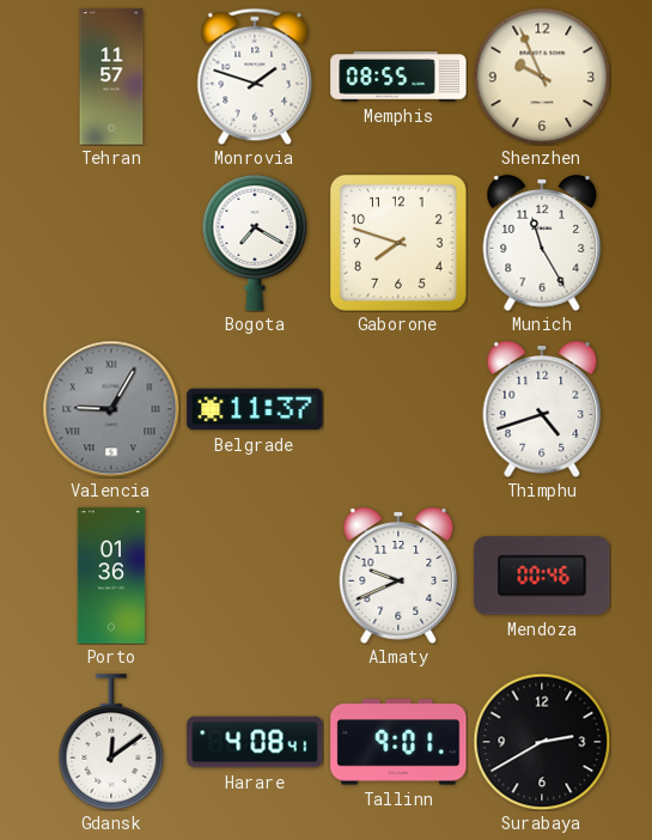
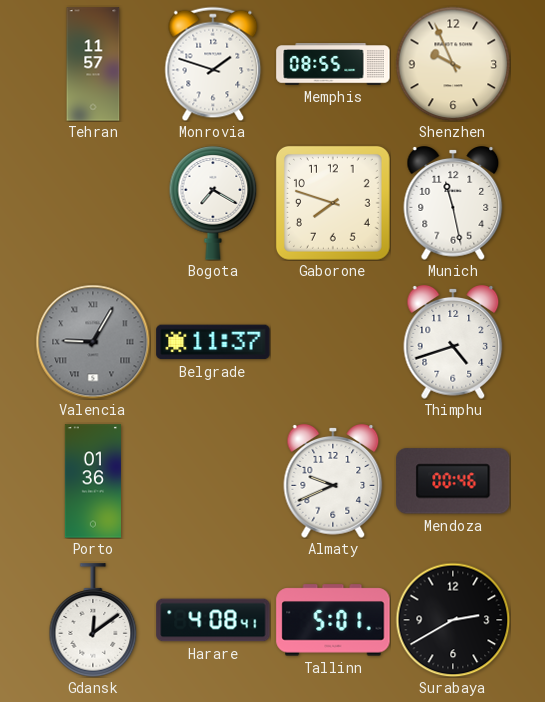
Munich: 11:25 -> 11:28 (453, 204)
Tallinn: 9:01 -> 5:01 (333, 620)
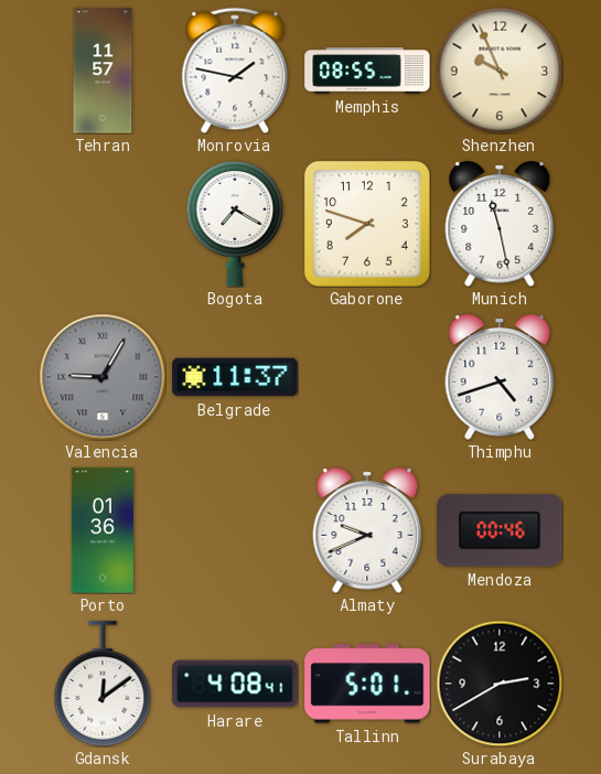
Monrovia: 1:48 -> 1:47 (235, 71)
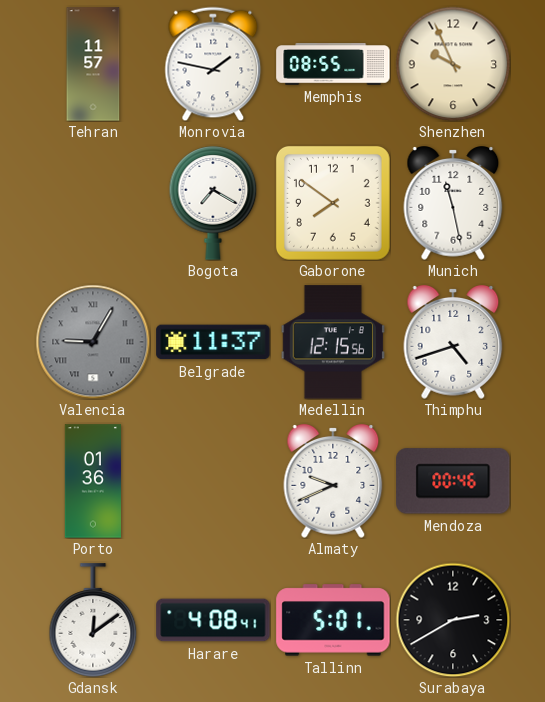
Gaborone: 7:48 -> 7:51 (333, 203)
Medellin: none -> 12:15 (332, 342)
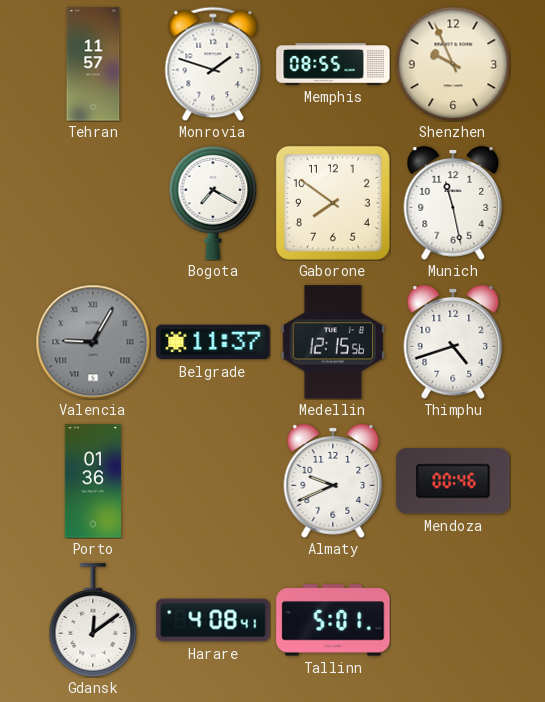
Monrovia: 1:47 -> 1:48 (213, 64)
Surabaya: 2:40 -> none (453, 620)
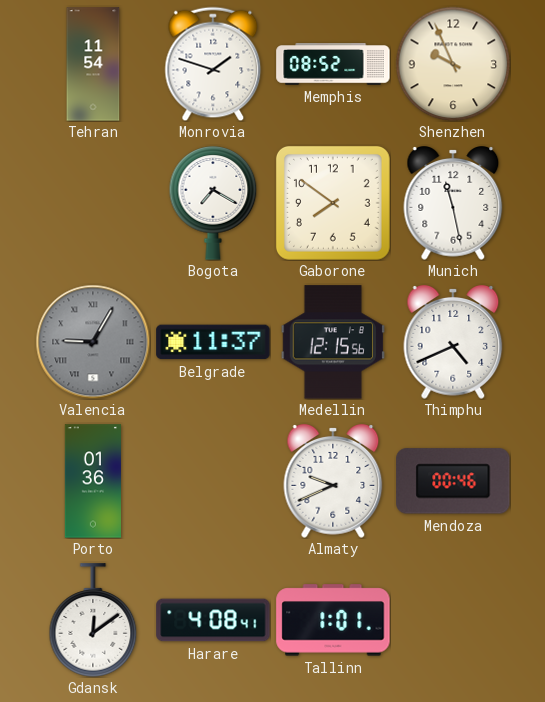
Tehran: 11:57 -> 11:54 (93, 64)
Memphis: 08:55 -> 08:52 (333, 64)
Thimphu: 4:42 -> 4:41 (453, 343)
Tallinn: 5:01 -> 1:01 (333, 620)
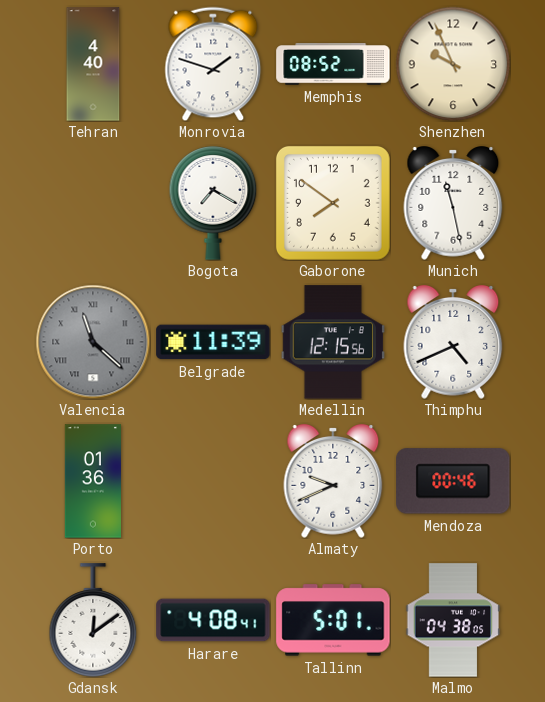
Tehran: 11:54 -> 4:40 (93, 64)
Valencia: 9:05 -> 11:22 (93, 342)
Belgrade: 11:37 -> 11:39 (213, 342)
Tallinn: 1:01 -> 5:01 (333, 620)
Malmo: none -> 04:38 (453, 620)
